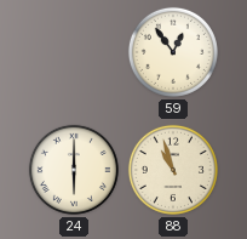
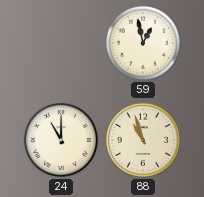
59: 12:54 -> 12:58 (143, 43)
24: 6:00 -> 11:00 (61, 140)
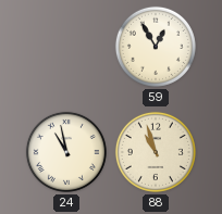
59: 12:58 -> 12:55 (156, 47)
24: 11:00 -> 10:58 (66, 152)
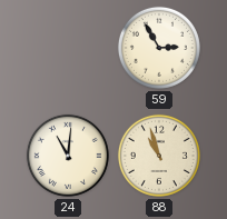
59: 12:55 -> 2:55 (159, 48)
24: 10:58 -> 11:01 (68, 156)
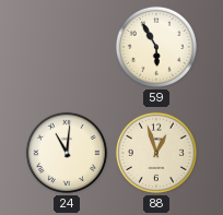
59: 2:55 -> 5:55 (156, 47)
88: 10:57 -> 12:57 (156, 153)
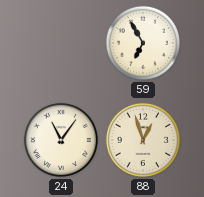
59: 5:55 -> 6:55 (143, 43)
24: 11:01 -> 11:06 (61, 140)
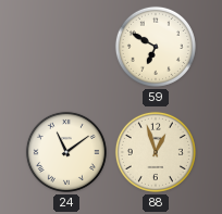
59: 6:55 -> 6:50 (156, 47)
24: 11:06 -> 11:09 (66, 152)
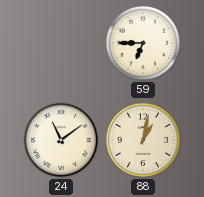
59: 6:50 -> 6:45 (143, 43)
88: 12:57 -> 1:02 (143, 140)
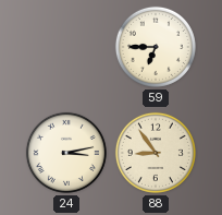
24: 11:09 -> 3:13 (66, 153)
88: 1:02 -> 8:54 (156, 153)
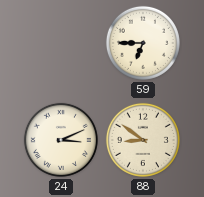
24: 3:13 -> 3:11 (61, 140)
88: 8:54 -> 8:51 (143, 140)
